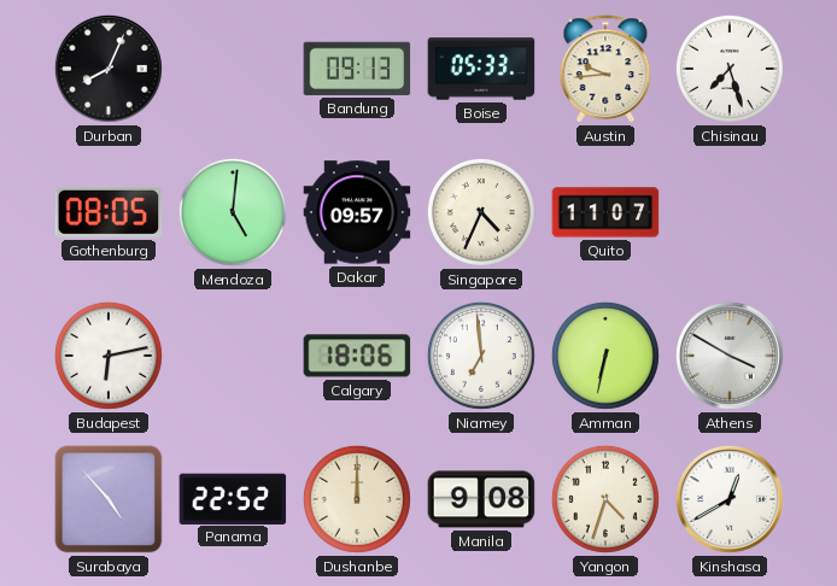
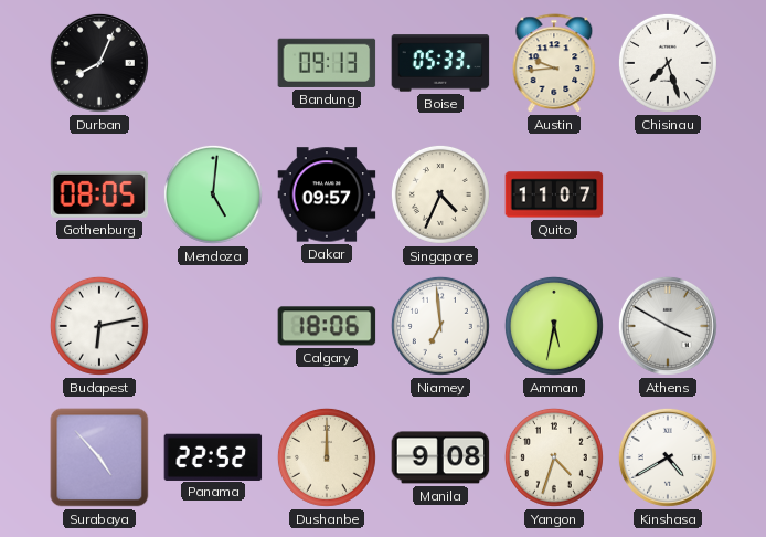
Amman: 6:32 -> 5:32 (554, 326)
Kinshasa: 12:40 -> 4:40 (668, 457)
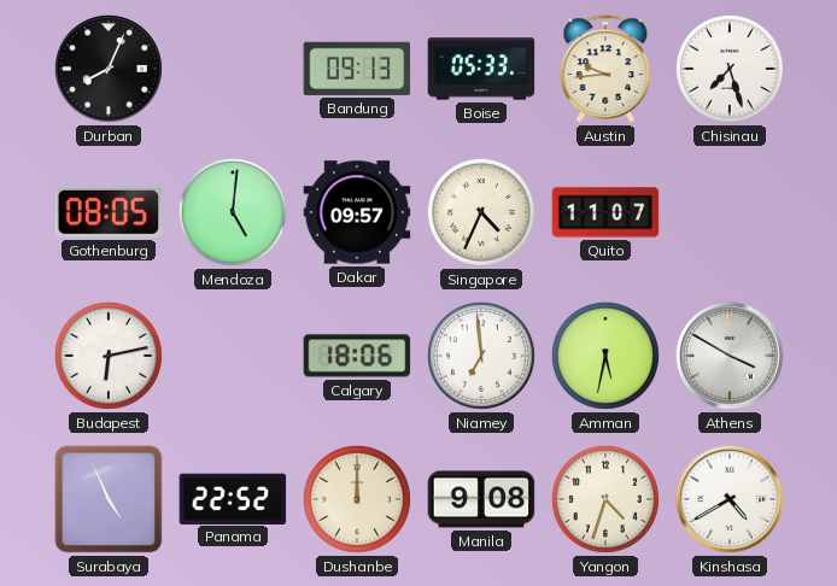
Surabaya: 4:53 -> 4:56 (109, 499)
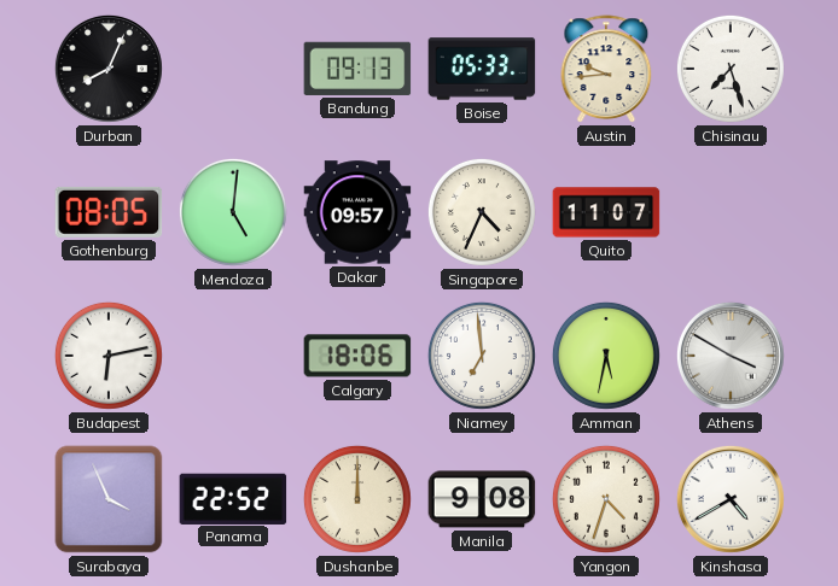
Surabaya: 4:56 -> 3:56 (109, 499)
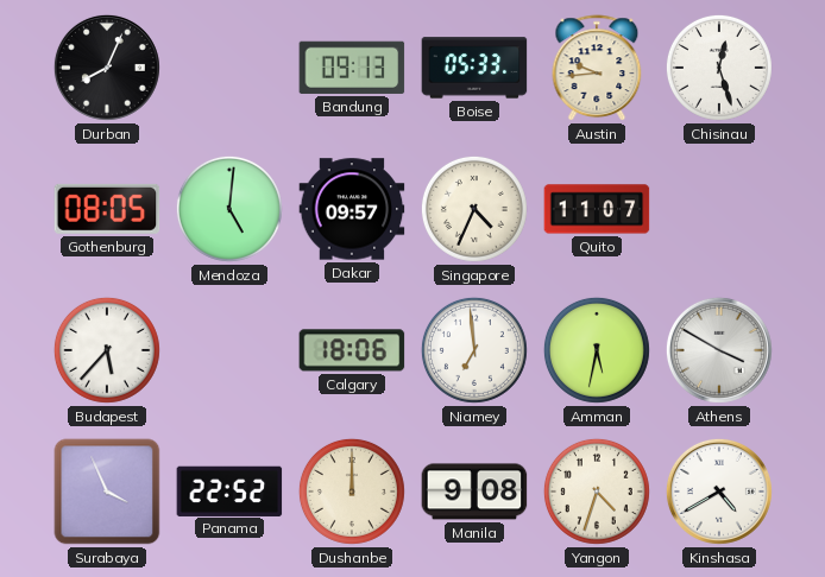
Chisinau: 7:27 -> 12:27 (719, 68)
Budapest: 6:13 -> 5:37 (107, 350)
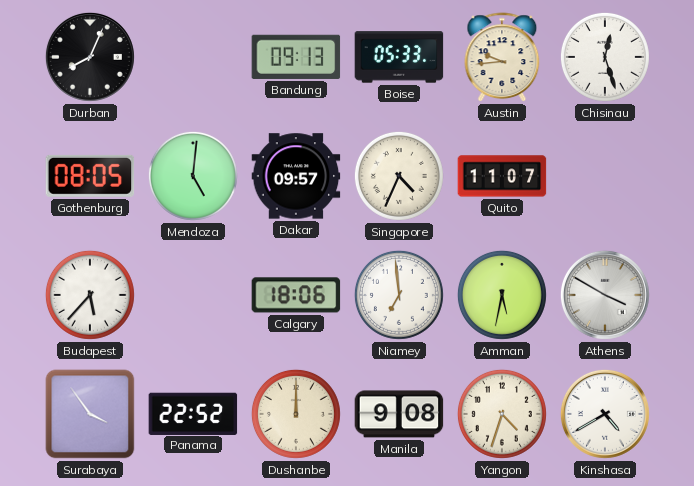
Surabaya: 3:56 -> 3:54 (90, 414)
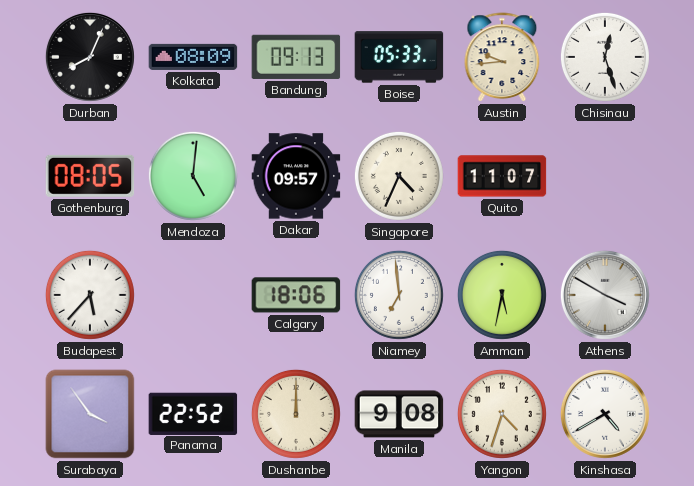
Kolkata: none -> 08:09 (193, 57)
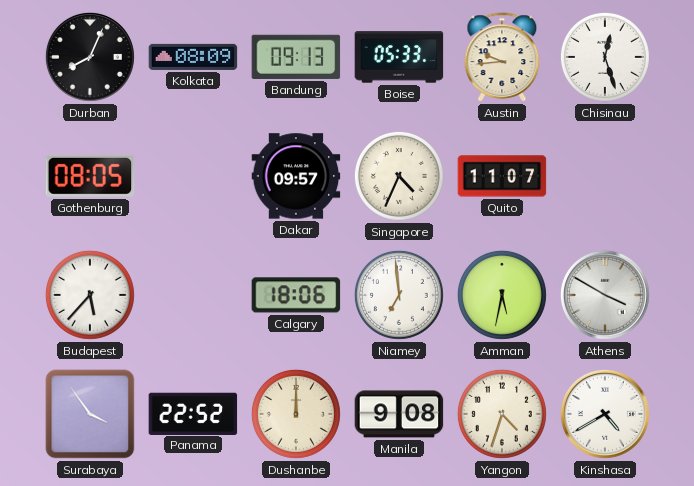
Mendoza: 5:01 -> none (193, 176)
